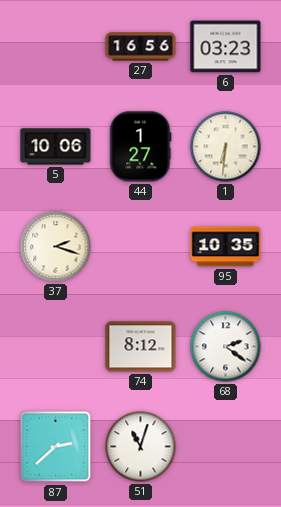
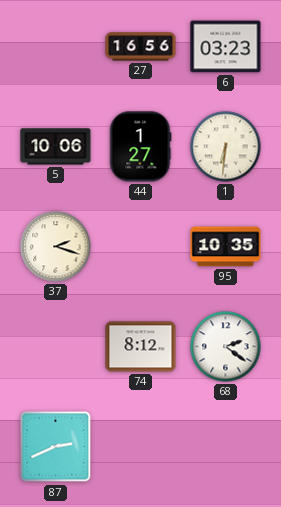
87: 2:38 -> 2:41 (56, 447)
51: 11:03 -> none (141, 447)
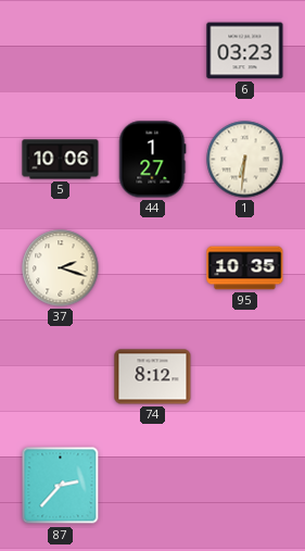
27: 16:56 -> none (141, 47)
68: 2:21 -> none (226, 347)
87: 2:41 -> 2:37 (61, 486)
